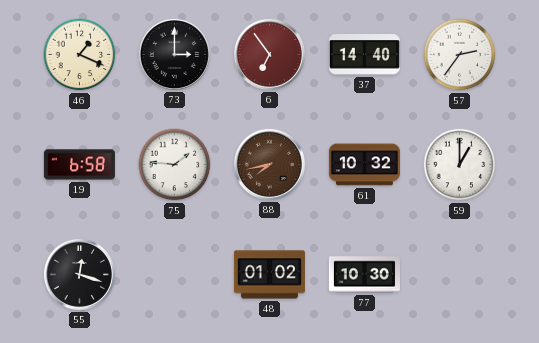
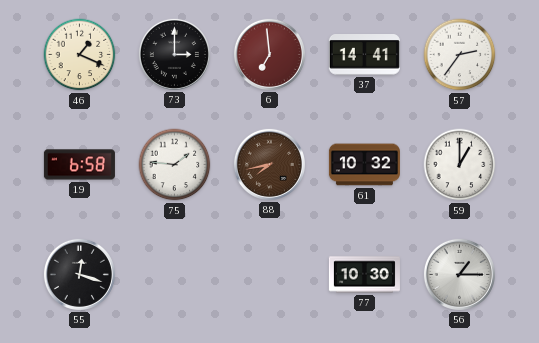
6: 6:54 -> 6:59 (269, 54)
37: 14:40 -> 14:41 (364, 55)
48: 01:02 -> none (269, 275)
56: none -> 1:15 (459, 274)
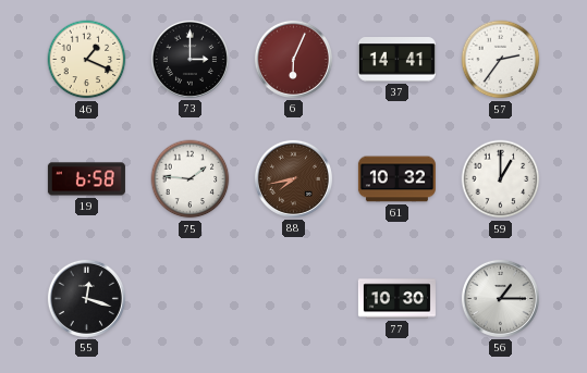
6: 6:59 -> 6:04 (293, 59)
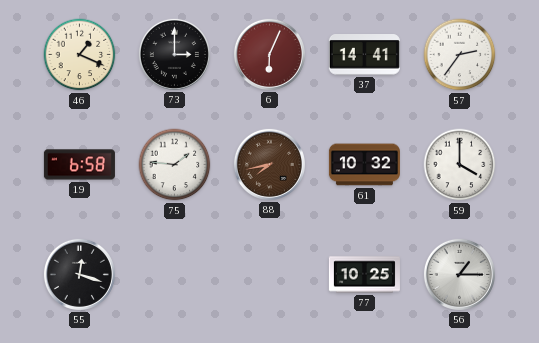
59: 1:00 -> 4:00 (460, 165)
77: 10:30 -> 10:25 (364, 275)
